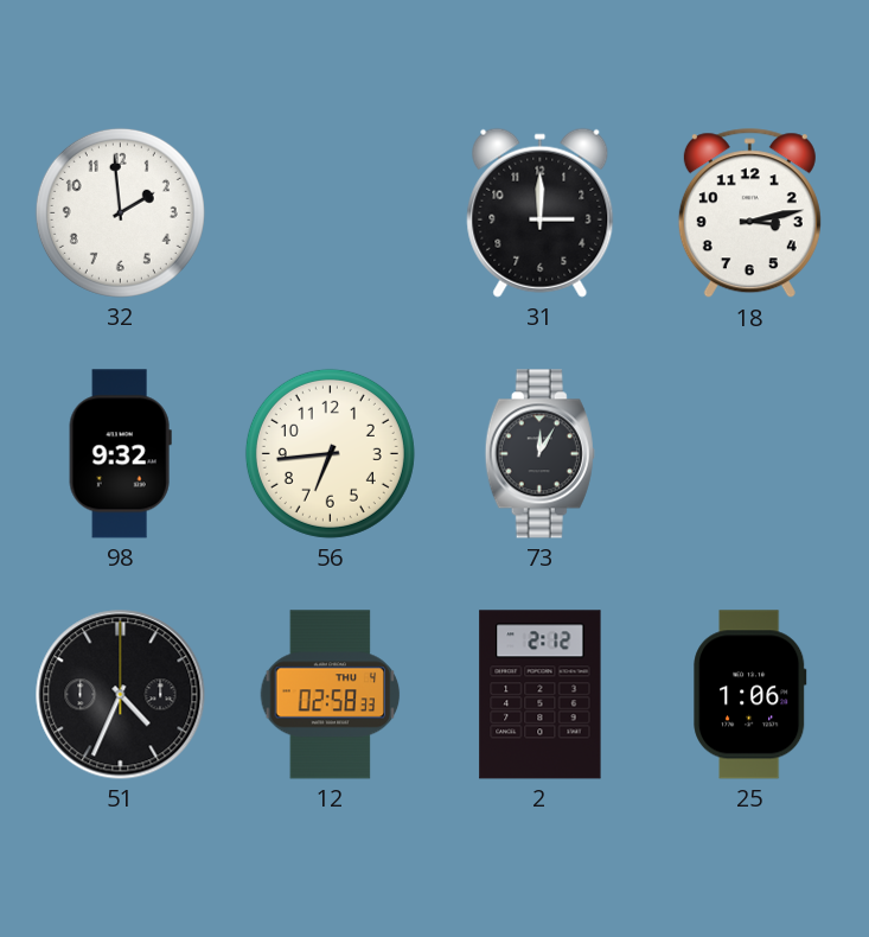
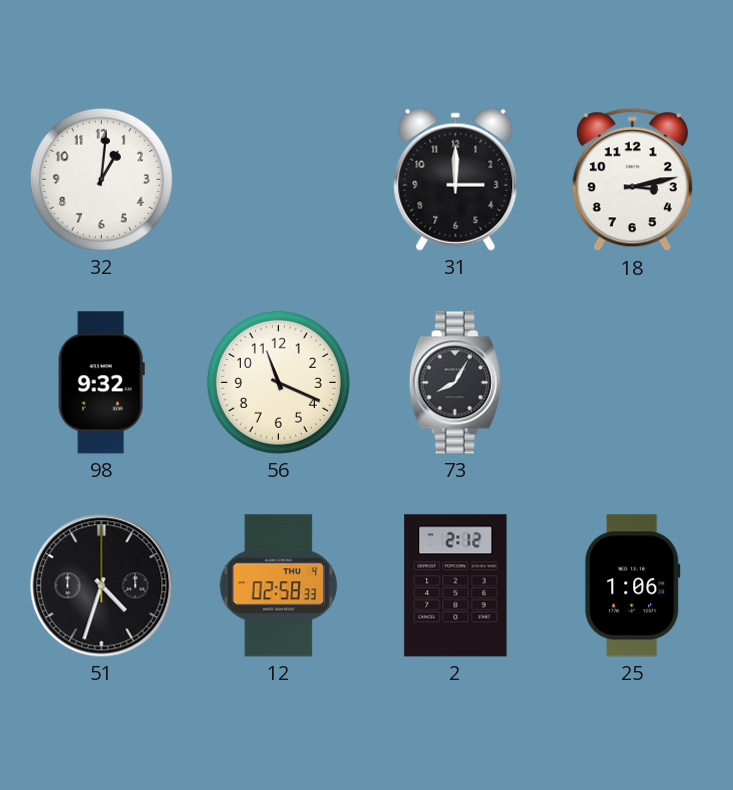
32: 1:59 -> 1:01 (101, 179)
56: 6:44 -> 11:19 (278, 382)
73: 12:05 -> 8:05 (455, 383)
51: 4:34 -> 4:33 (102, 586)
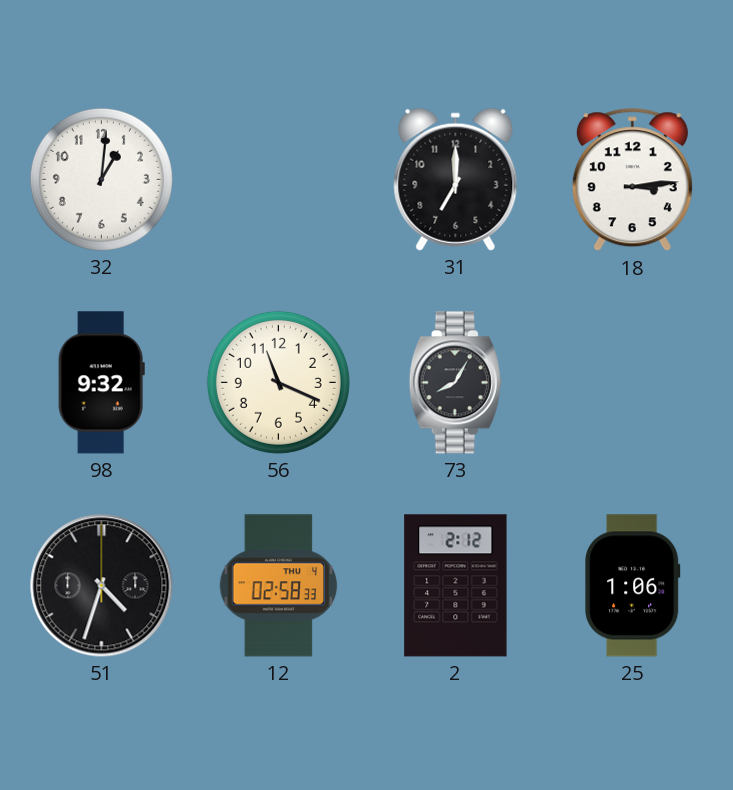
31: 3:00 -> 7:00 (456, 179)
18: 3:13 -> 3:14 (632, 180)
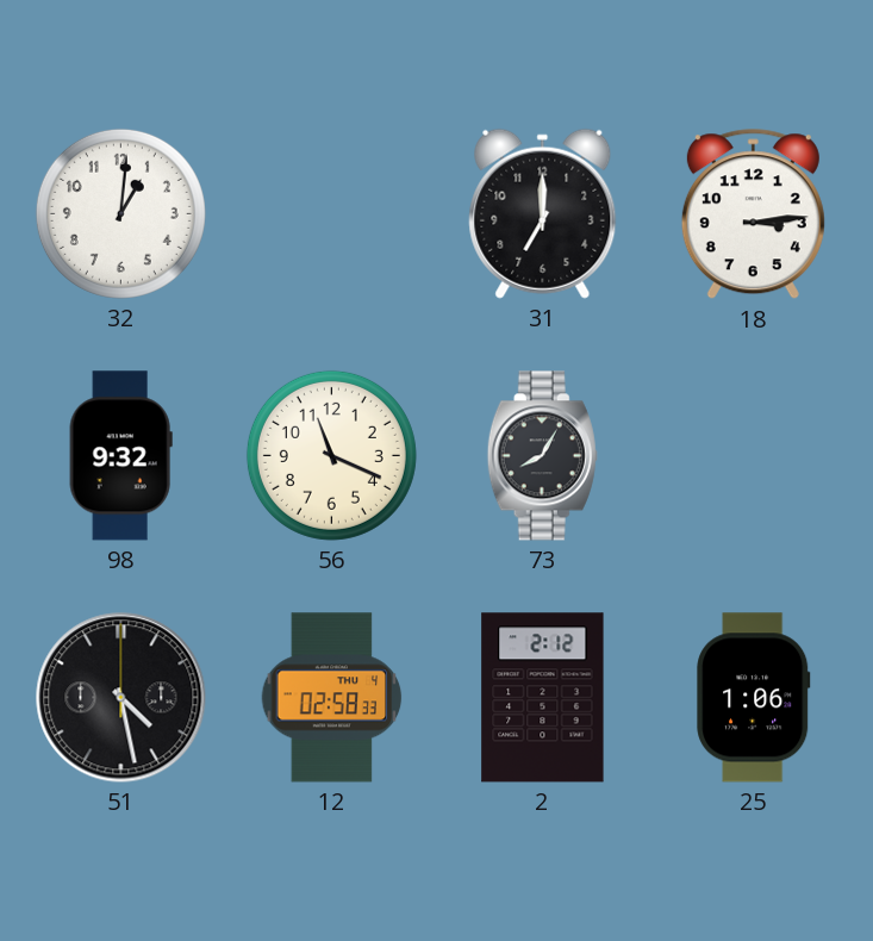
51: 4:33 -> 4:28 (121, 698)
